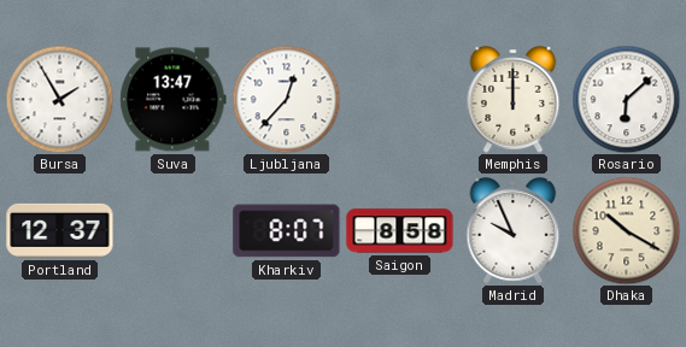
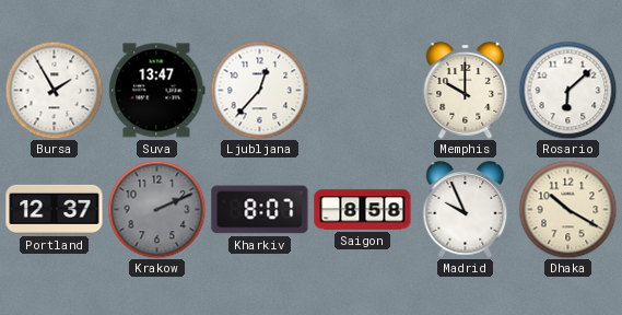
Memphis: 12:00 -> 10:00 (466, 91)
Krakow: none -> 2:11 (156, 209)
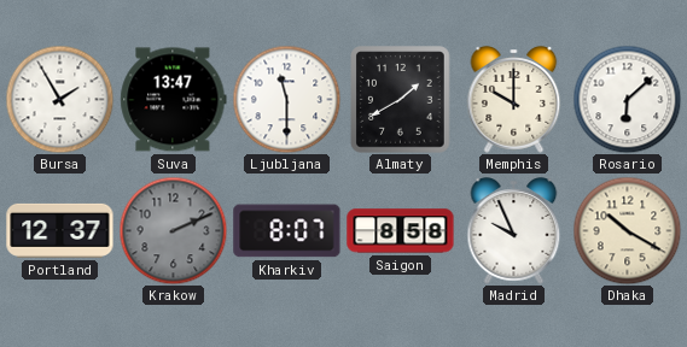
Ljubljana: 12:37 -> 11:30 (286, 99)
Almaty: none -> 1:40 (401, 100)
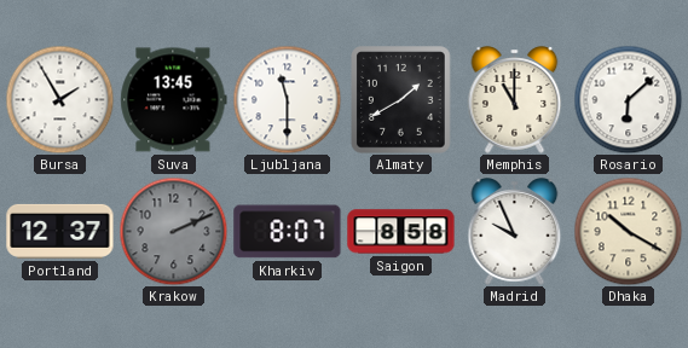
Suva: 13:47 -> 13:45 (174, 100)
Memphis: 10:00 -> 11:00 (515, 100)
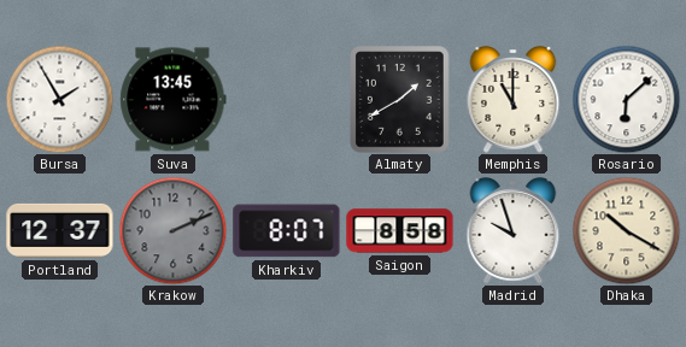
Ljubljana: 11:30 -> none (287, 99)
Madrid: 9:56 -> 9:57 (514, 231)
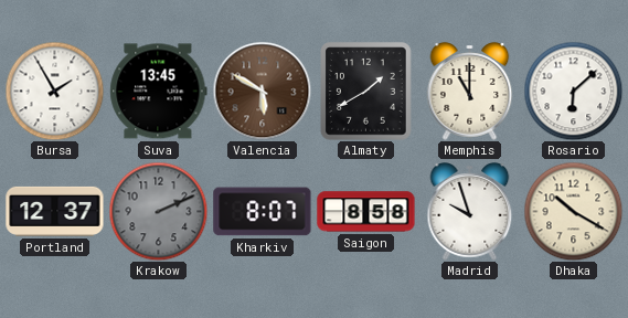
Valencia: none -> 5:50 (262, 91)
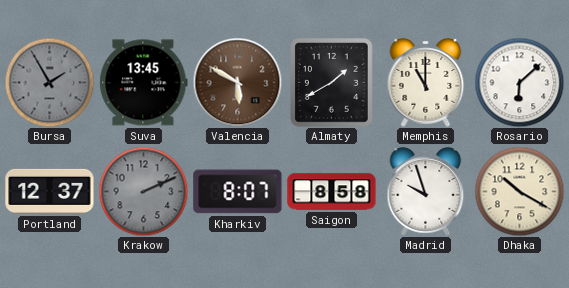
Bursa dial: white -> grey (49, 82)
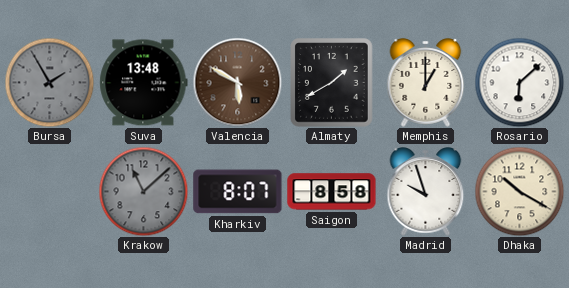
Suva: 13:45 -> 13:48 (144, 83)
Memphis: 11:00 -> 1:00 (426, 83)
Portland: 12:37 -> none (50, 191)
Krakow: 2:11 -> 11:08 (143, 191)
